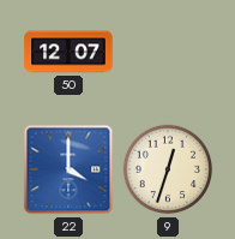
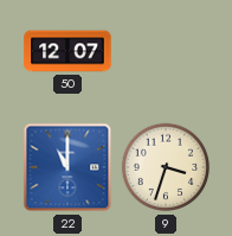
22: 4:00 -> 11:00 (67, 167)
9: 12:33 -> 3:33 (166, 167)
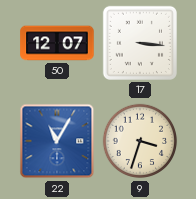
17: none -> 3:16 (140, 43)
22: 11:00 -> 11:05 (57, 141)
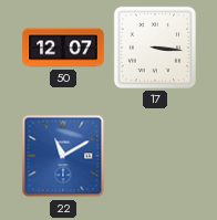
22: 11:05 -> 11:10 (63, 156)
9: 3:33 -> none (140, 141)
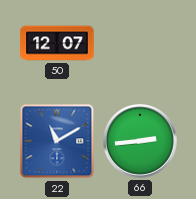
17: 3:16 -> none (155, 48)
66: none -> 2:44 (141, 142)
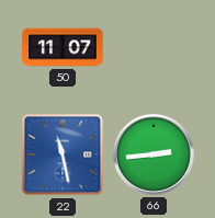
50: 12:07 -> 11:07 (63, 47)
22: 11:10 -> 11:28 (63, 154)
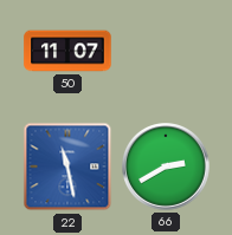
66: 2:44 -> 2:40 (167, 168)
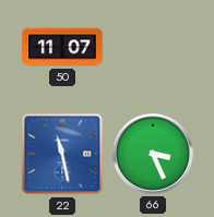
66: 2:40 -> 3:26 (154, 155)
